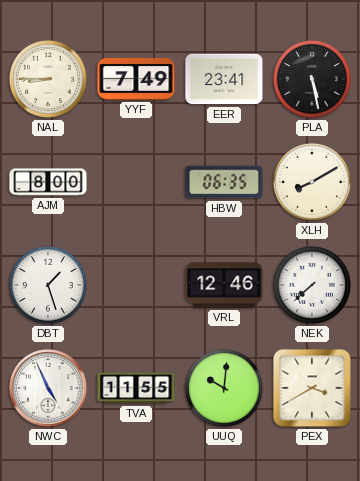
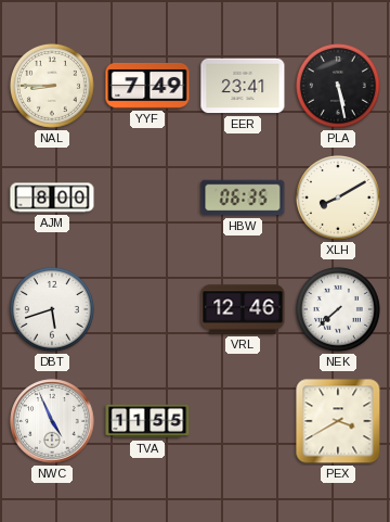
DBT: 1:27 -> 5:42 (52, 309)
UUQ: 10:01 -> none (224, 388)
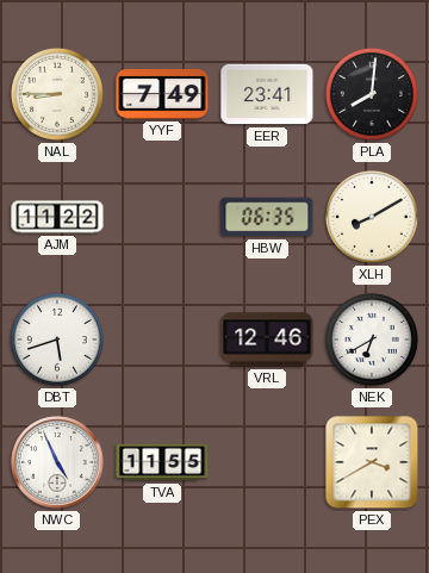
PLA: 5:28 -> 8:01 (372, 94)
AJM: 8:00 -> 11:22 (57, 217)
NEK: 7:38 -> 6:40 (372, 340)
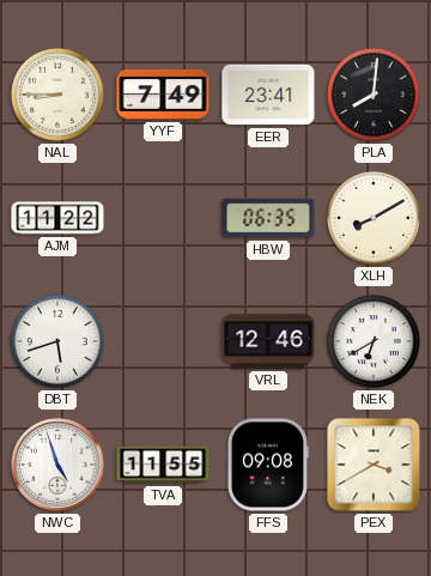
NWC: 4:56 -> 4:57 (57, 465)
FFS: none -> 09:08 (267, 465)
